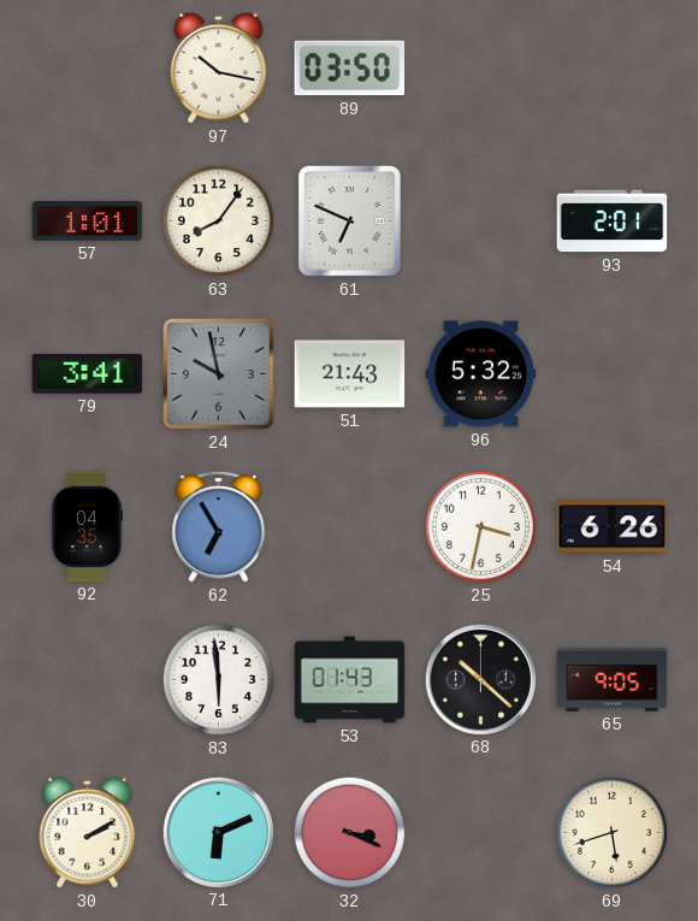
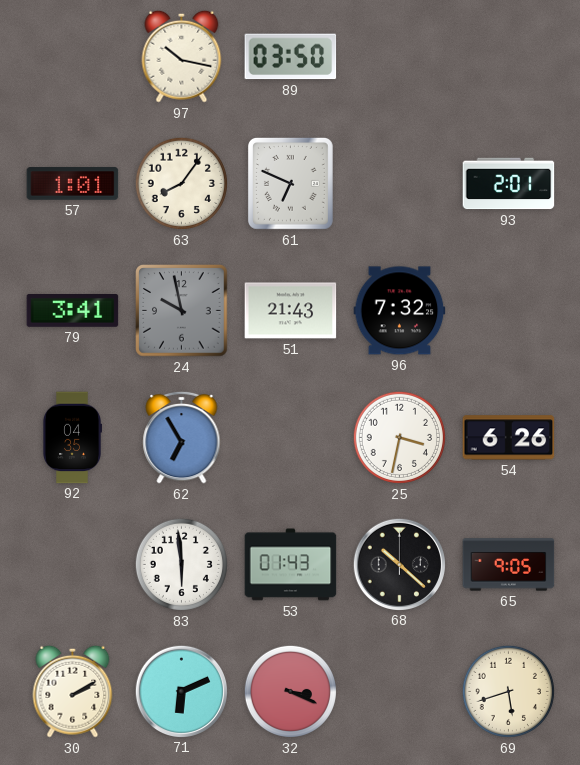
96: 5:32 -> 7:32 (400, 311)
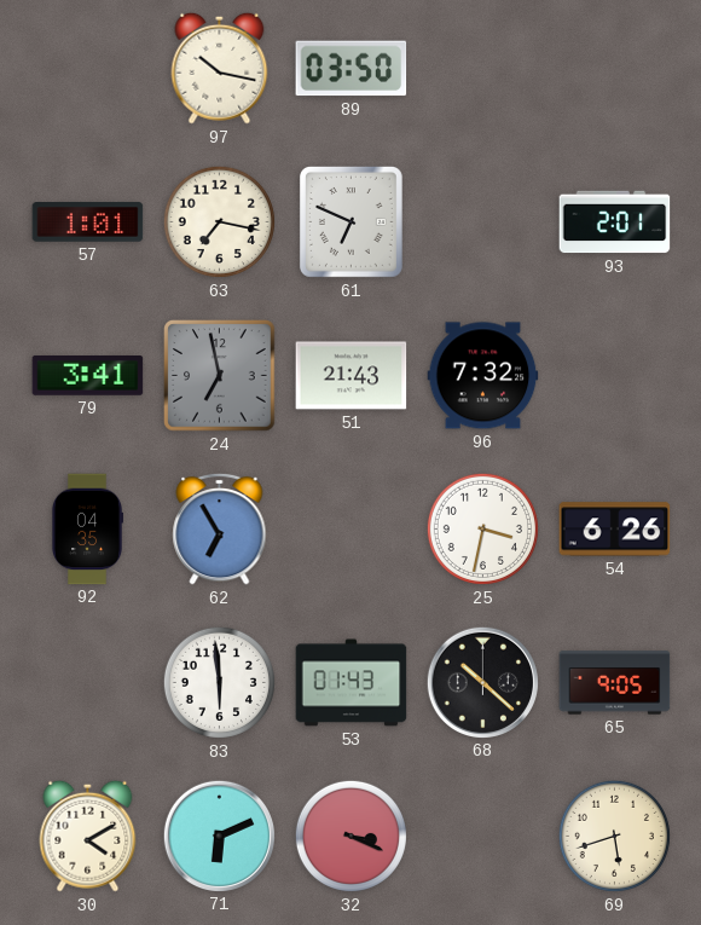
63: 8:06 -> 7:17 (219, 221)
24: 9:58 -> 6:58 (220, 376)
30: 2:10 -> 4:10 (88, 836)
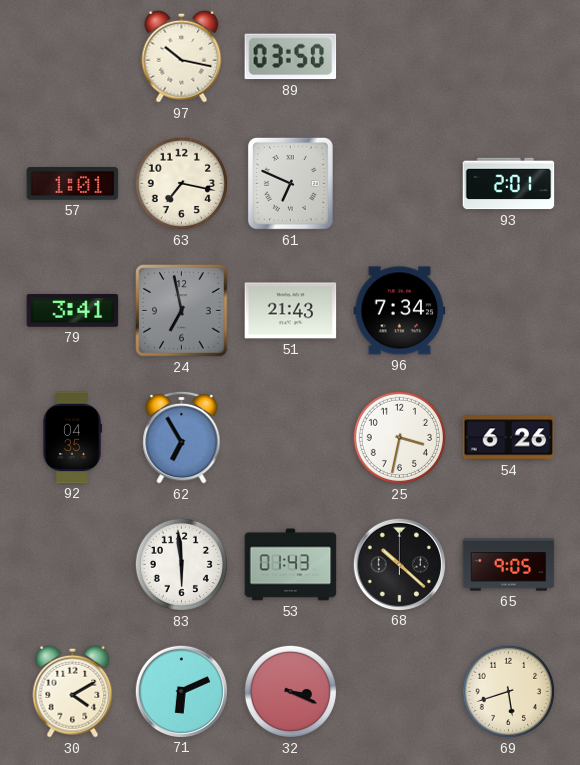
96: 7:32 -> 7:34 (400, 311)
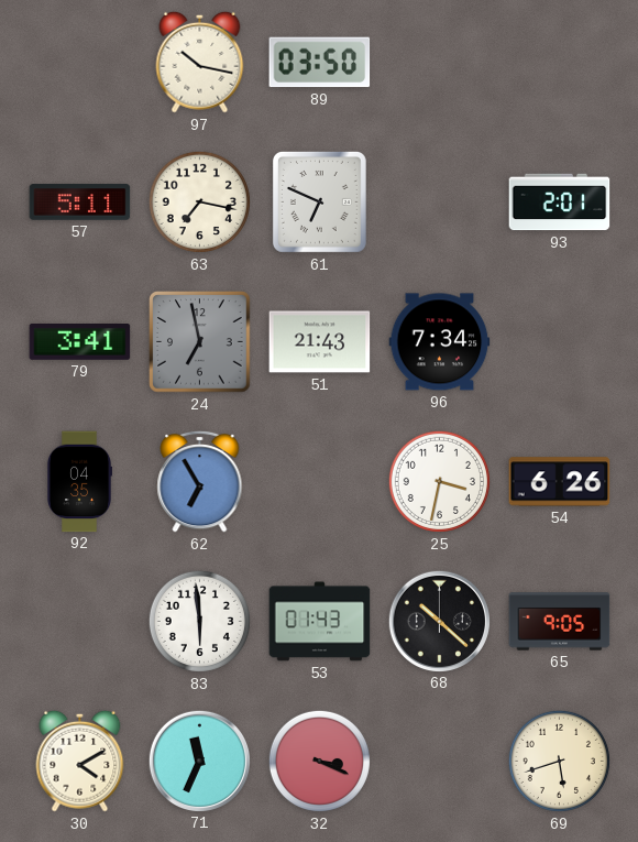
57: 1:01 -> 5:11 (80, 203)
71: 6:11 -> 11:34 (199, 761)
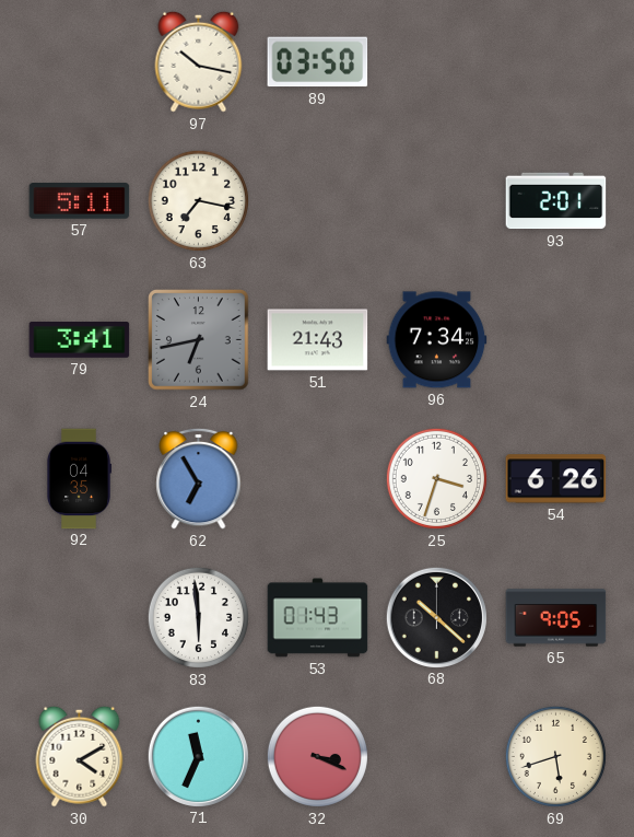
61: 6:49 -> none (319, 201)
24: 6:58 -> 6:43 (199, 340)
25: 3:32 -> 3:33 (436, 478)
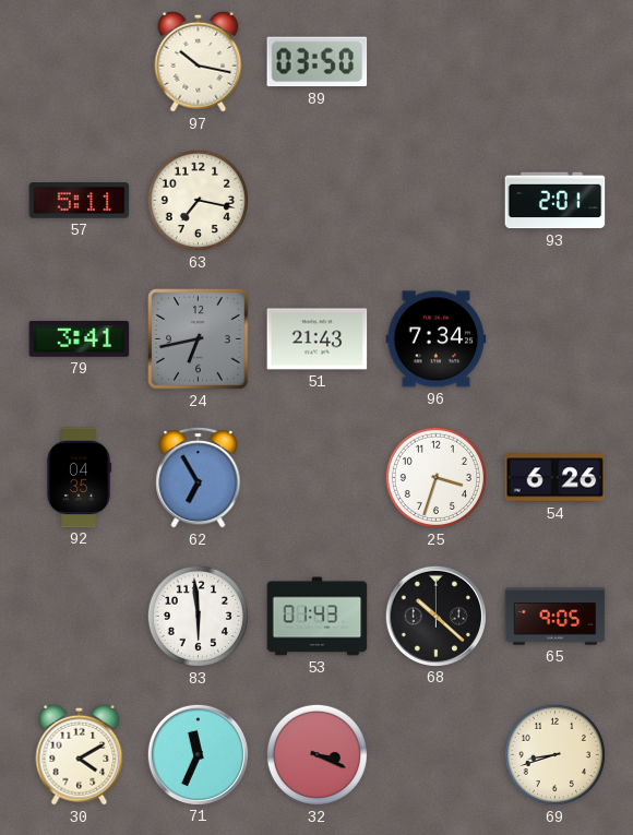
69: 5:42 -> 8:42 (554, 754)
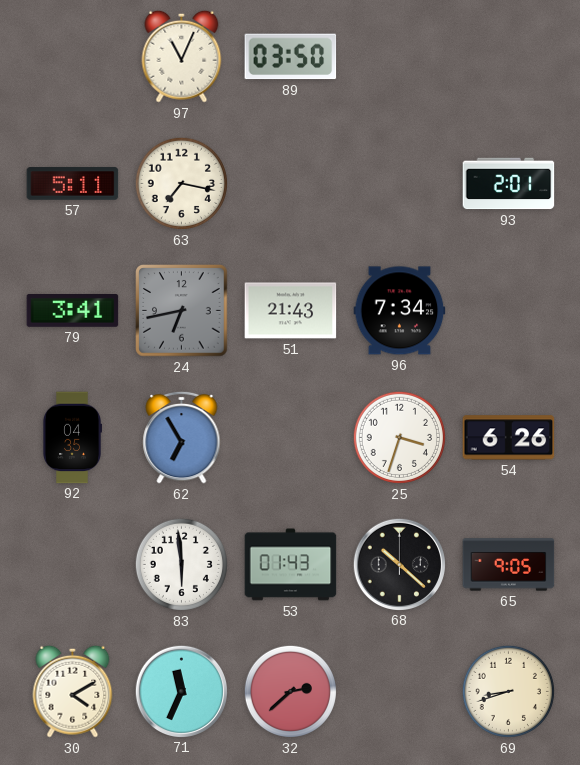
97: 10:17 -> 11:04 (182, 56)
32: 3:19 -> 2:38 (290, 691)
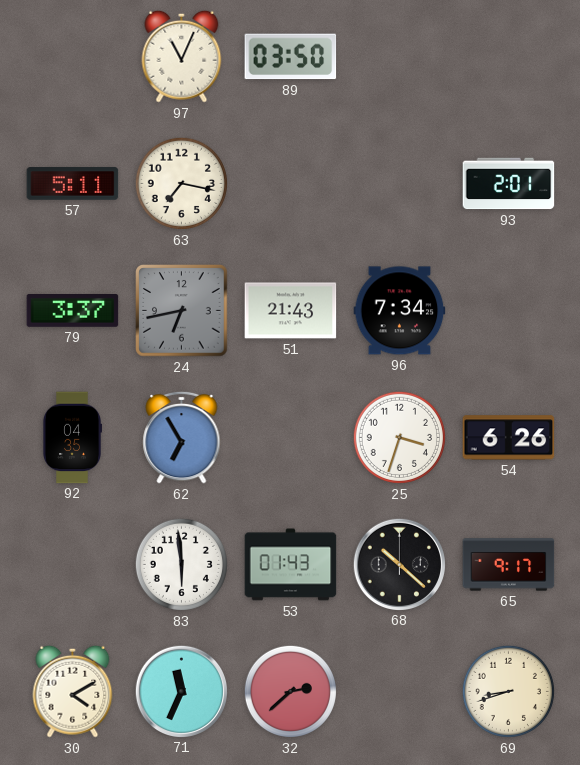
79: 3:41 -> 3:37 (73, 311)
65: 9:05 -> 9:17 (509, 565)
